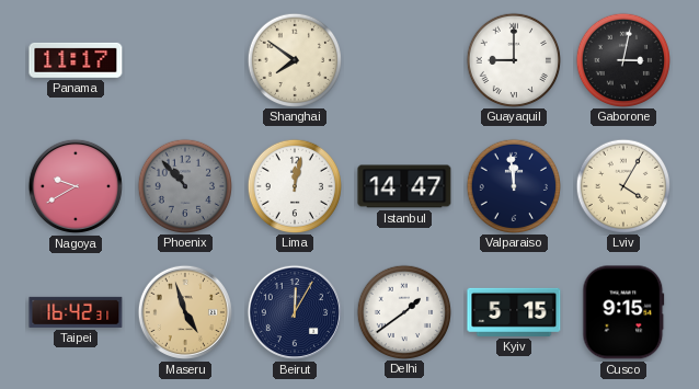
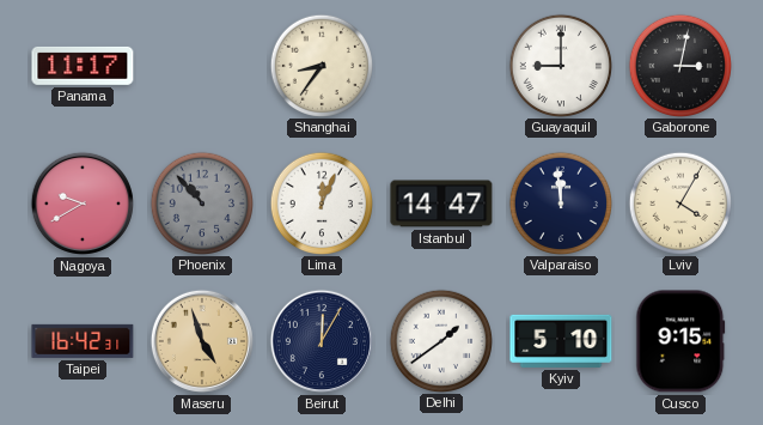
Shanghai: 7:51 -> 8:36 (321, 65)
Lima: 12:02 -> 12:04 (321, 202)
Kyiv: 5:15 -> 5:10 (561, 341)
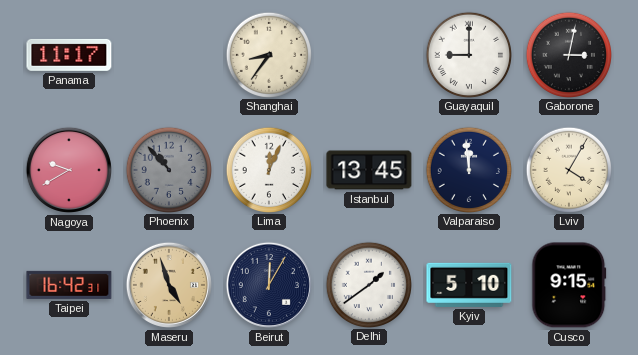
Istanbul: 14:47 -> 13:45 (369, 170)
